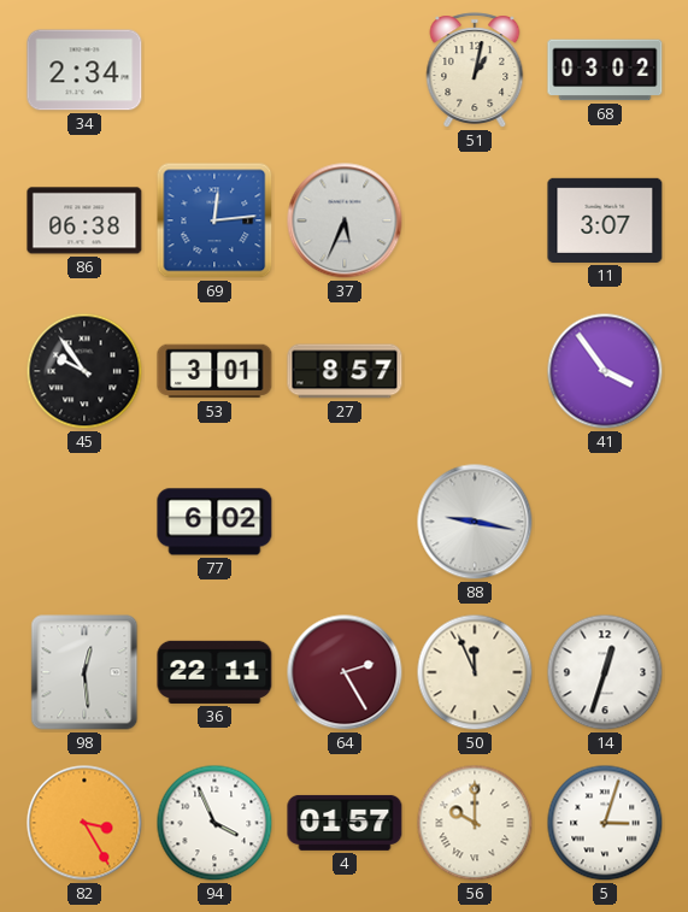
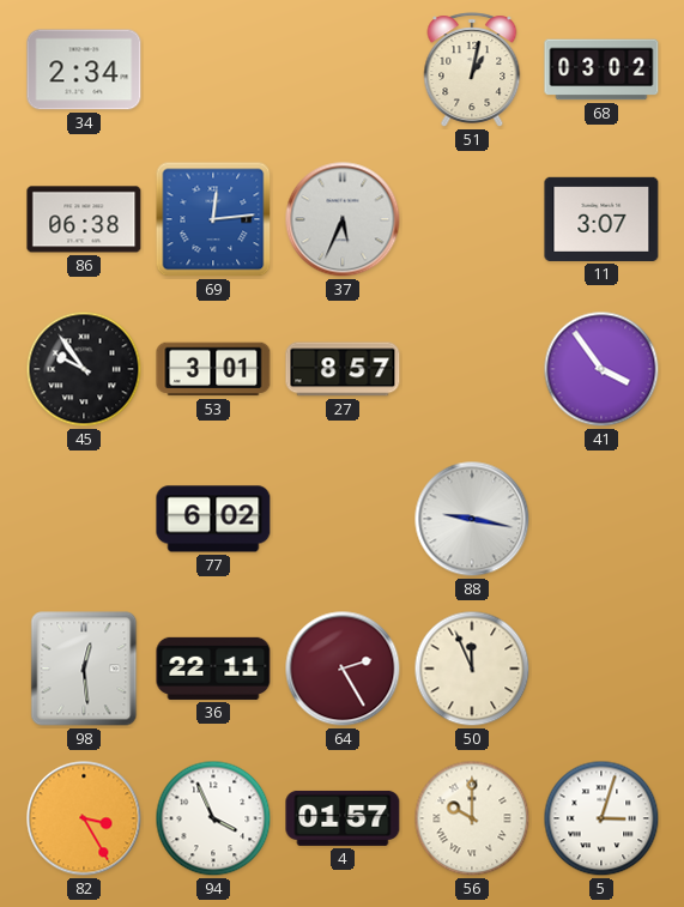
14: 12:33 -> none (605, 672)
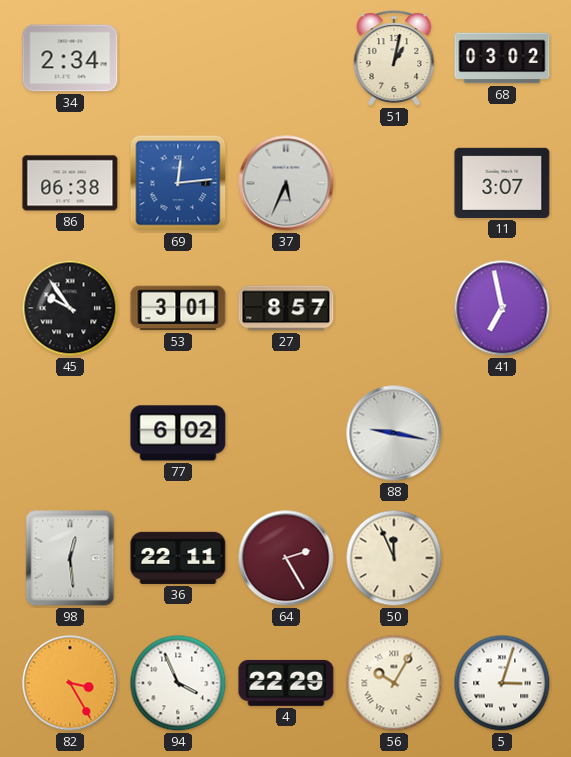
41: 3:54 -> 6:58 (502, 308)
4: 01:57 -> 22:29 (286, 683)
56: 10:00 -> 10:05 (394, 683)
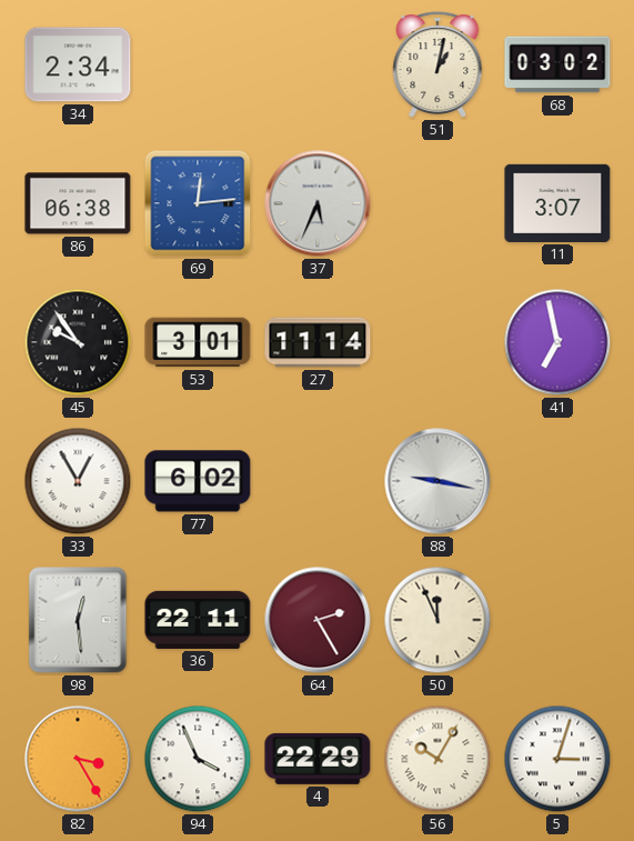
27: 8:57 -> 11:14 (318, 342)
33: none -> 12:55 (78, 481)
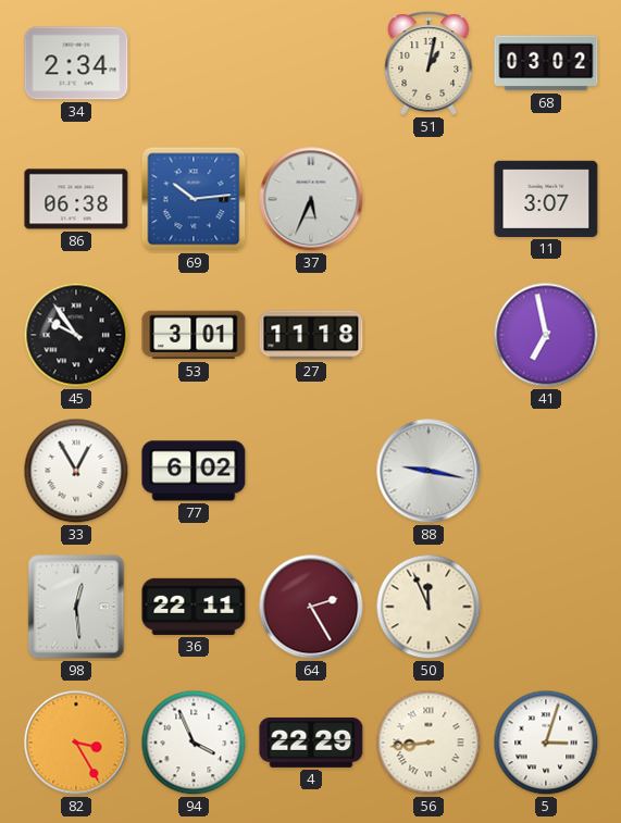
69: 12:14 -> 10:14 (194, 199)
27: 11:14 -> 11:18 (311, 335)
56: 10:05 -> 8:44 (429, 743)
